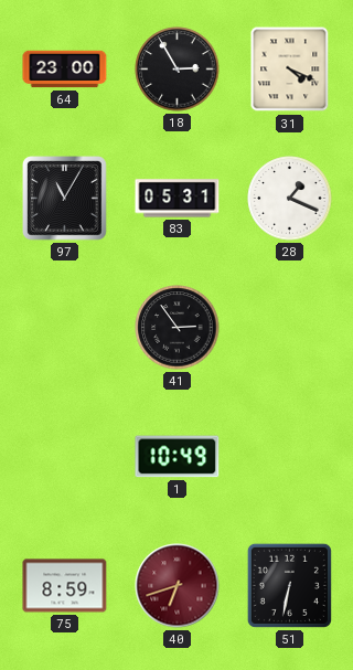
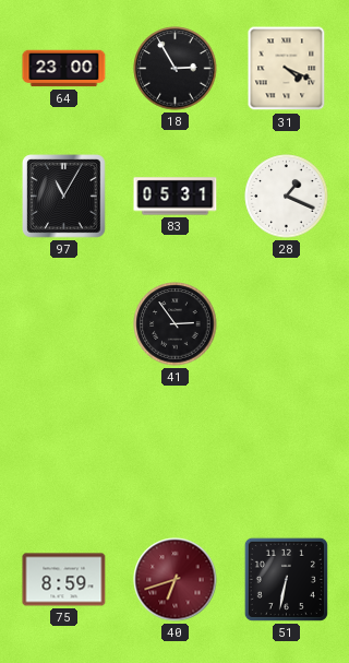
1: 10:49 -> none (178, 457)
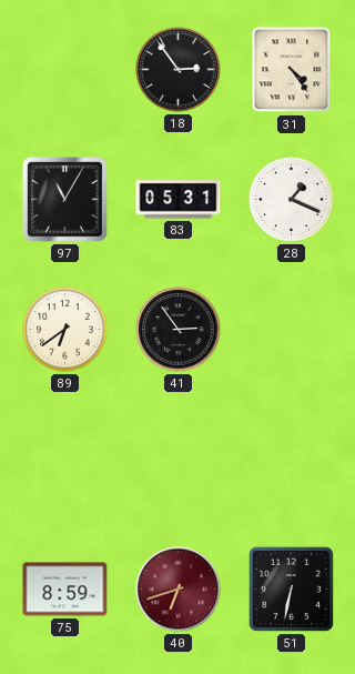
64: 23:00 -> none (64, 69)
18: 2:55 -> 2:54 (179, 70)
31: 4:19 -> 4:24 (292, 70)
89: none -> 6:39 (65, 330)
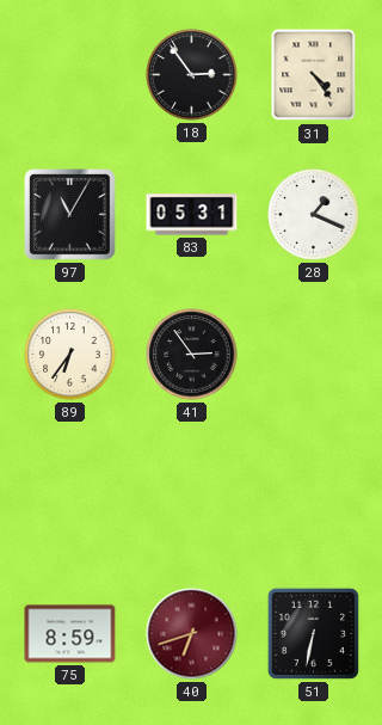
89: 6:39 -> 6:36 (70, 355)
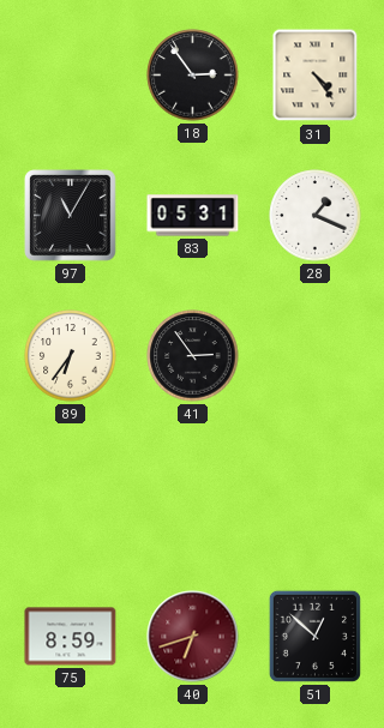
51: 6:32 -> 12:52 (314, 636)
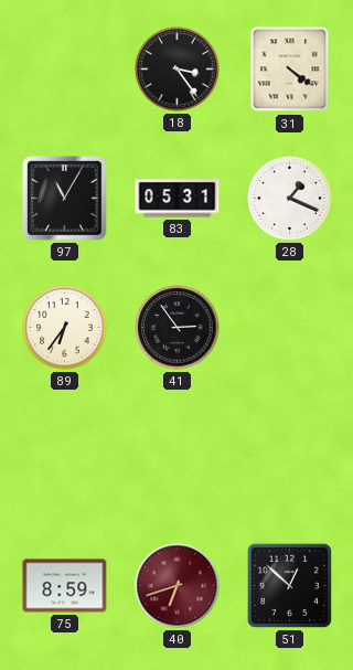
18: 2:54 -> 3:24 (178, 70)
31: 4:24 -> 4:21 (290, 70)
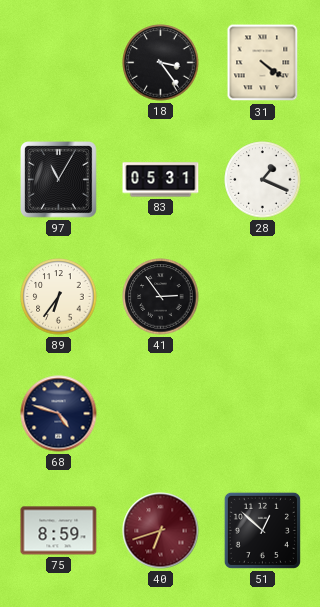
68: none -> 4:48 (59, 414)
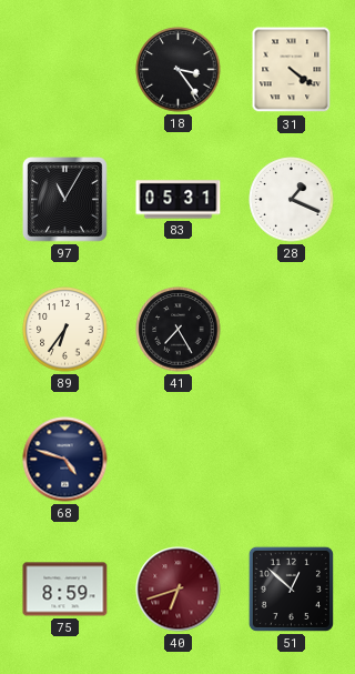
41: 2:54 -> 7:25 (179, 330)
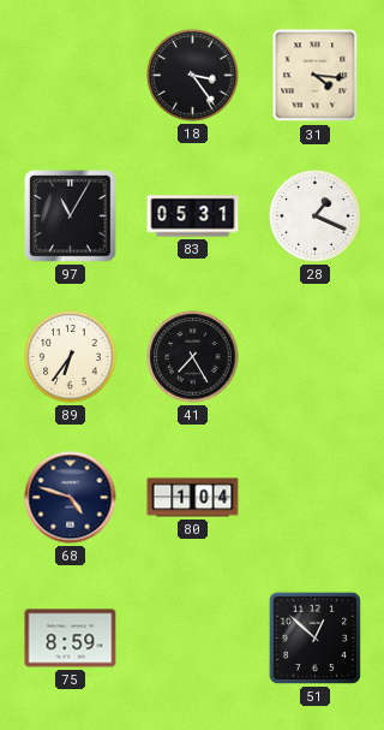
31: 4:21 -> 4:16 (316, 76)
80: none -> 1:04 (193, 498)
40: 6:42 -> none (179, 590)
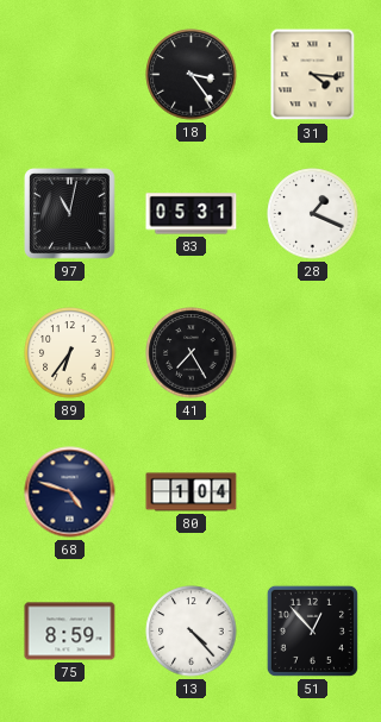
97: 11:05 -> 11:02 (70, 214)
13: none -> 4:23 (192, 632)
51: 12:52 -> 12:53 (312, 630)
